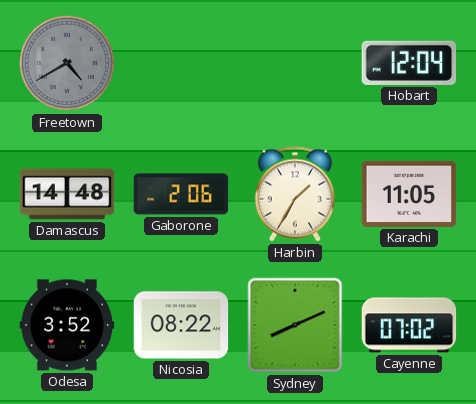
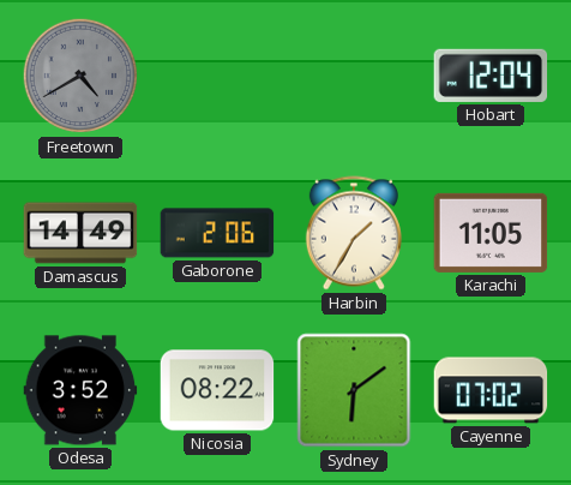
Damascus: 14:48 -> 14:49 (80, 233)
Sydney: 8:11 -> 6:09 (354, 390)
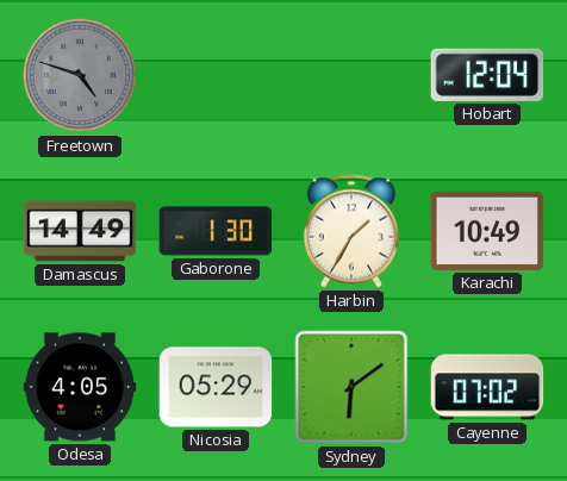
Freetown: 4:40 -> 4:48 (80, 75)
Gaborone: 2:06 -> 1:30 (216, 231)
Karachi: 11:05 -> 10:49 (487, 231)
Odesa: 3:52 -> 4:05 (80, 387)
Nicosia: 08:22 -> 05:29 (216, 387)
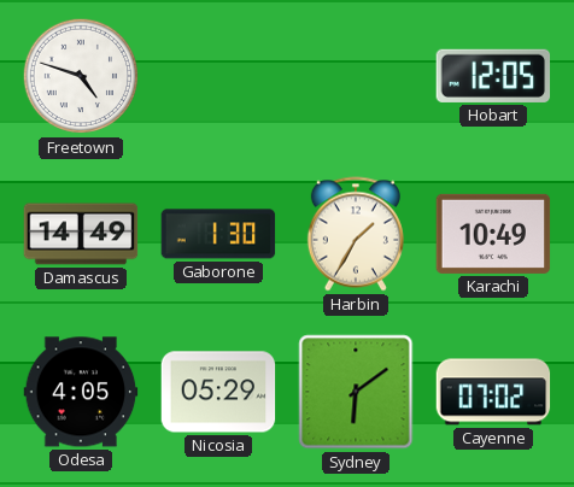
Freetown dial: grey -> white (81, 76)
Hobart: 12:04 -> 12:05 (493, 76)
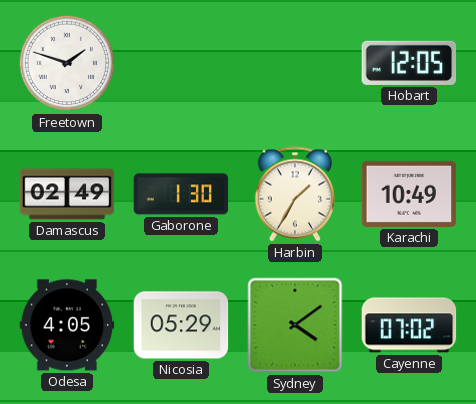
Freetown: 4:48 -> 1:48 (67, 63)
Damascus: 14:49 -> 02:49 (67, 194)
Sydney: 6:09 -> 4:09 (295, 325)
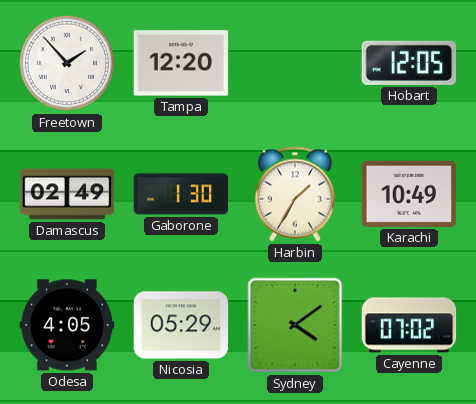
Freetown: 1:48 -> 1:53 (67, 63)
Tampa: none -> 12:20 (181, 63)
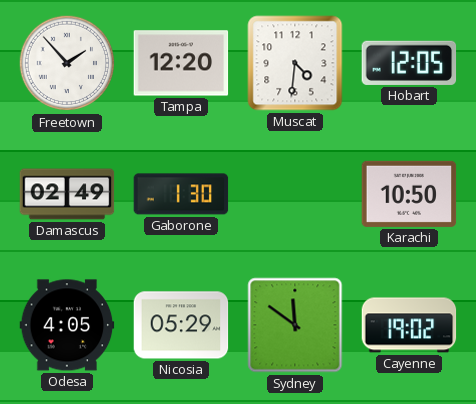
Muscat: none -> 4:31 (295, 63)
Harbin: 1:35 -> none (295, 194)
Karachi: 10:49 -> 10:50 (409, 194)
Sydney: 4:09 -> 11:51 (295, 325)
Cayenne: 07:02 -> 19:02 (409, 325)
